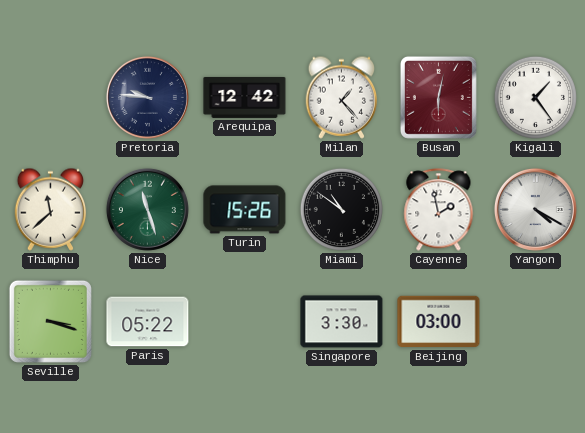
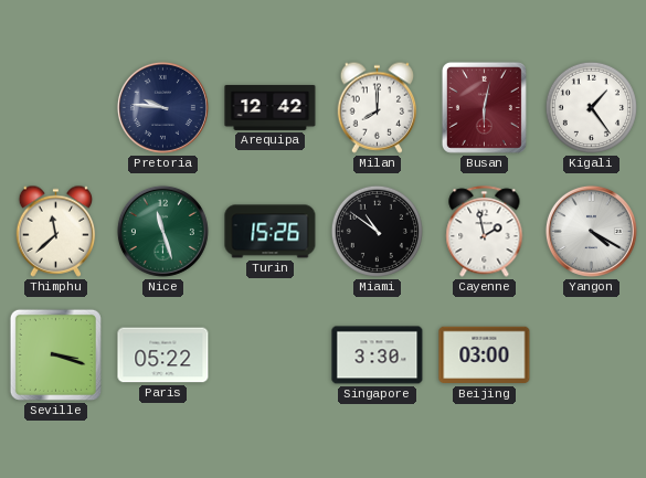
Milan: 1:23 -> 8:00 (378, 107)
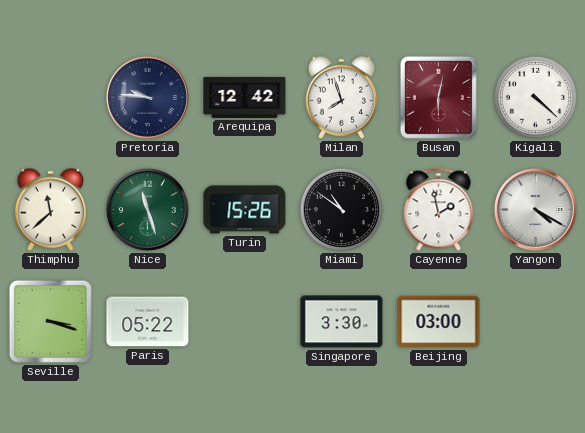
Milan: 8:00 -> 7:57 (342, 97)
Kigali: 1:24 -> 4:22 (535, 97)
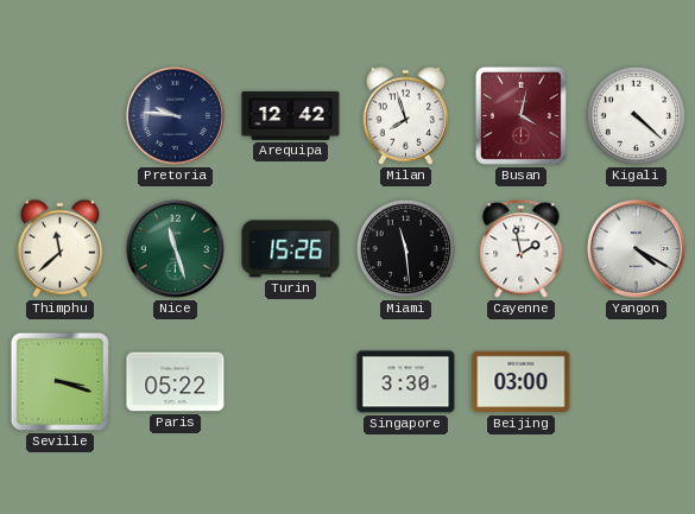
Busan: 6:02 -> 4:02 (520, 115)
Miami: 10:51 -> 11:29 (405, 248)
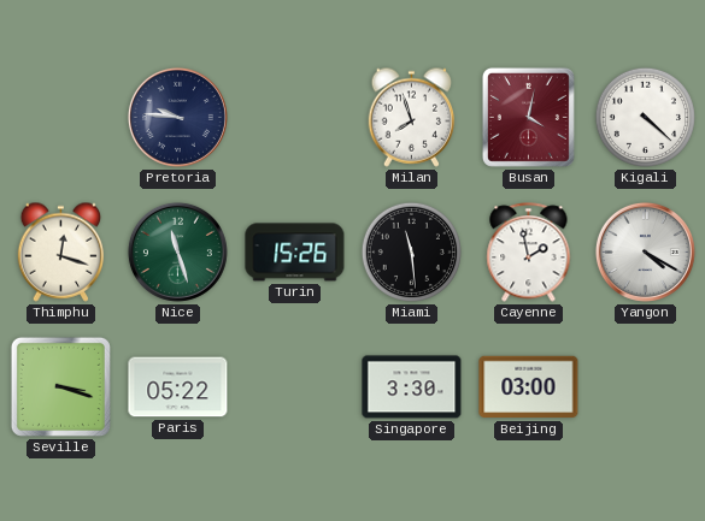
Arequipa: 12:42 -> none (291, 115)
Thimphu: 11:38 -> 12:18 (61, 251)
